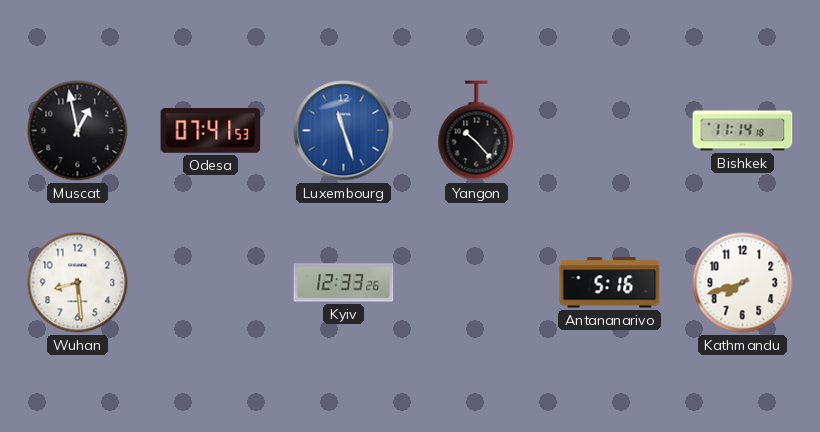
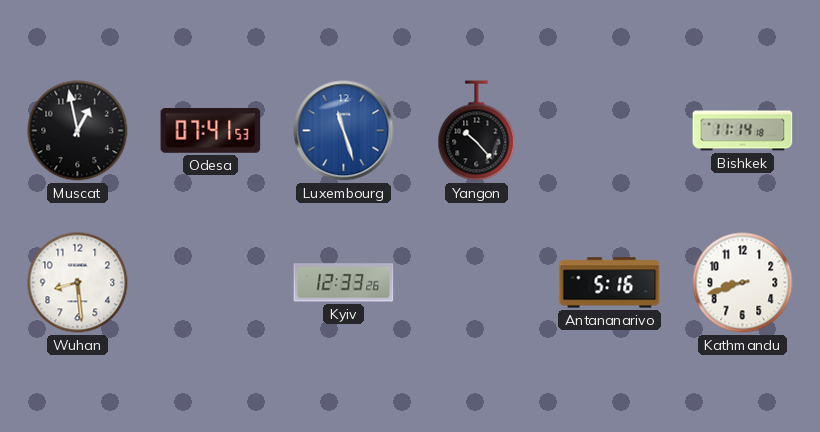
Kathmandu: 7:42 -> 8:42 (743, 283)
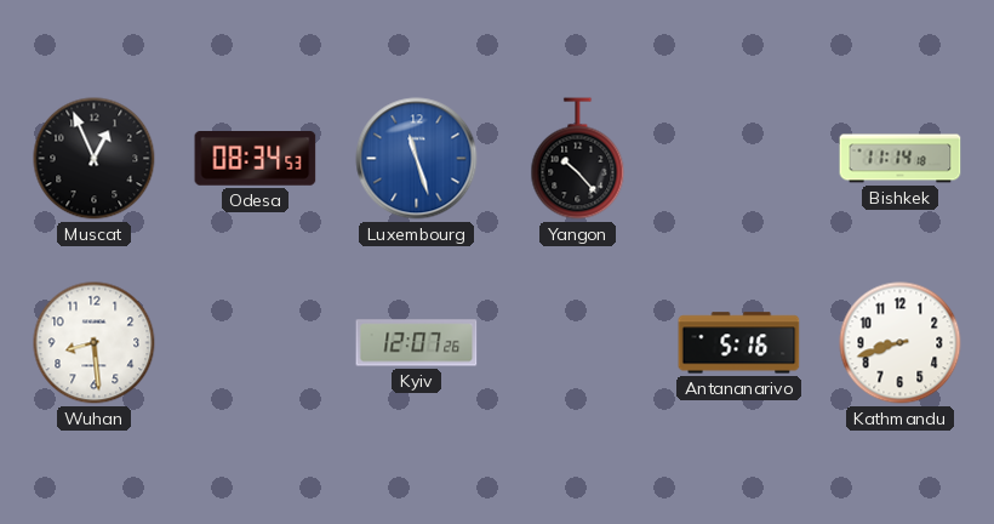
Muscat: 12:58 -> 12:56 (95, 159)
Odesa: 07:41 -> 08:34 (256, 159)
Kyiv: 12:33 -> 12:07 (417, 343)
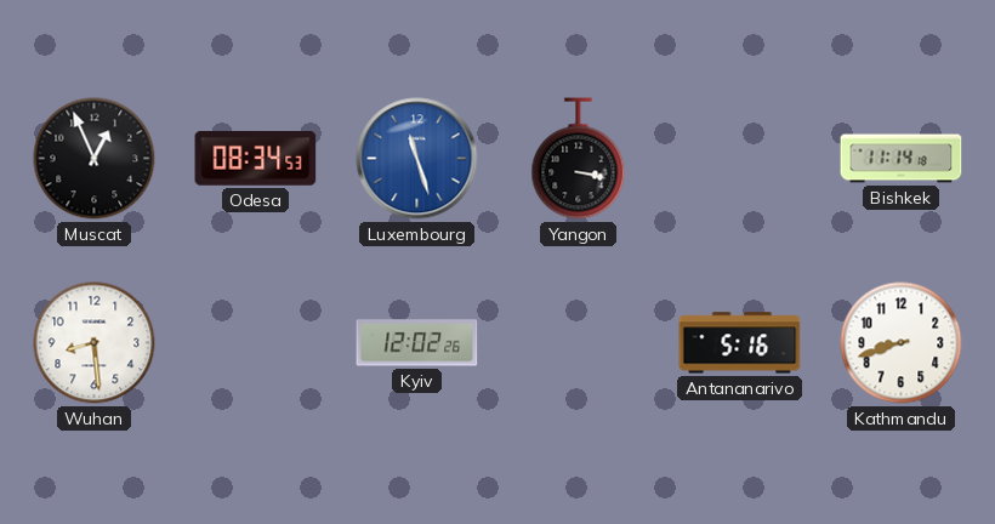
Yangon: 10:23 -> 3:17 (579, 159)
Kyiv: 12:07 -> 12:02 (417, 343)
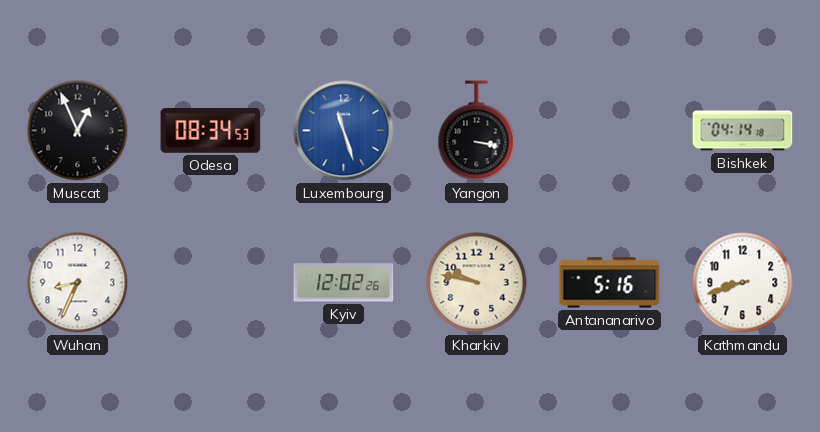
Bishkek: 11:14 -> 04:14 (743, 131)
Wuhan: 8:29 -> 8:34 (78, 283)
Kharkiv: none -> 9:47 (477, 283)
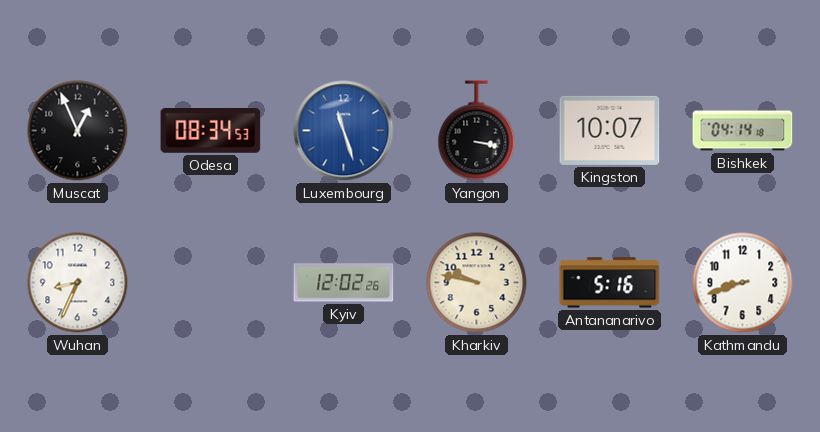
Kingston: none -> 10:07 (610, 130)
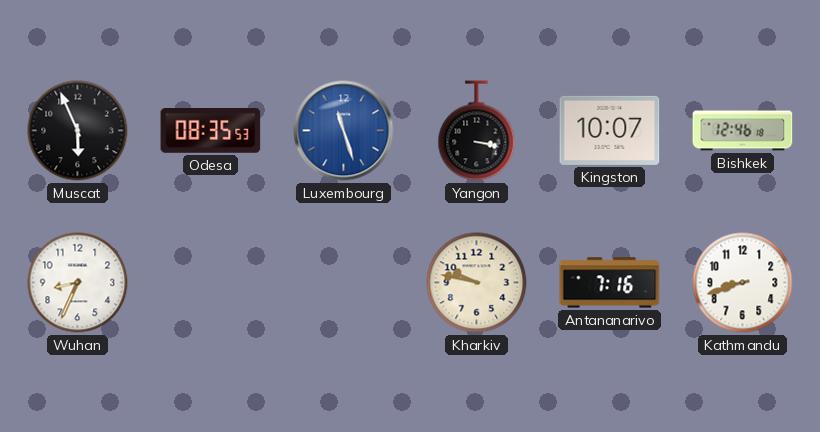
Muscat: 12:56 -> 5:56 (78, 131)
Odesa: 08:34 -> 08:35 (211, 131)
Bishkek: 04:14 -> 12:46 (743, 131)
Kyiv: 12:02 -> none (344, 283)
Antananarivo: 5:16 -> 7:16 (610, 283)
